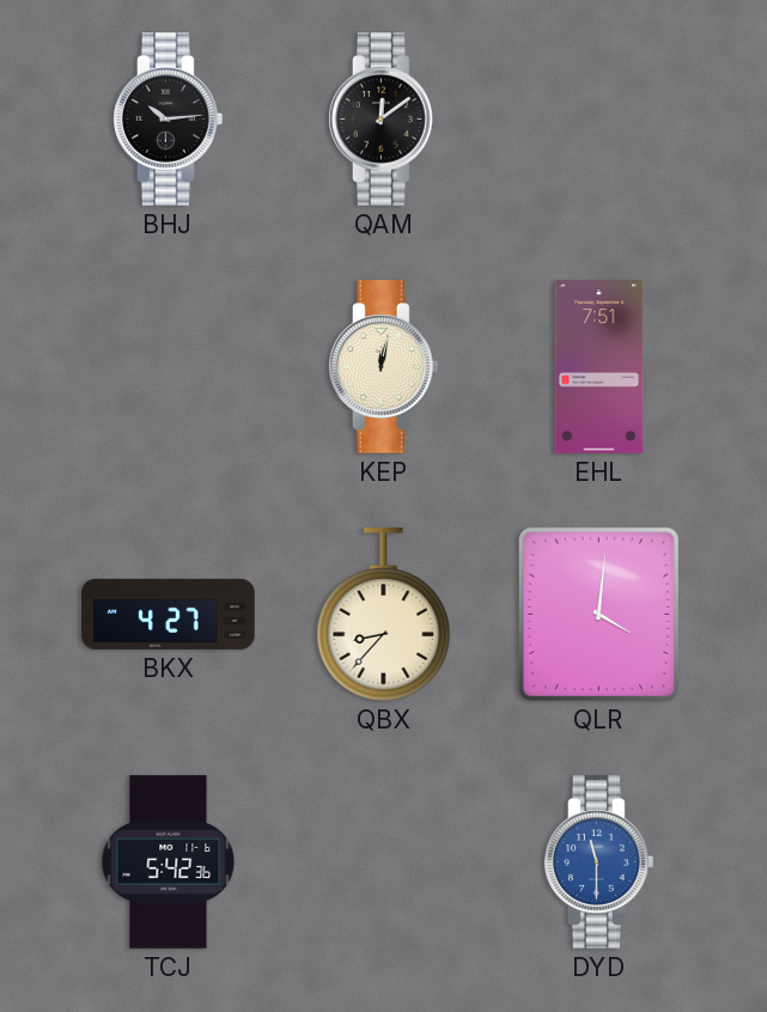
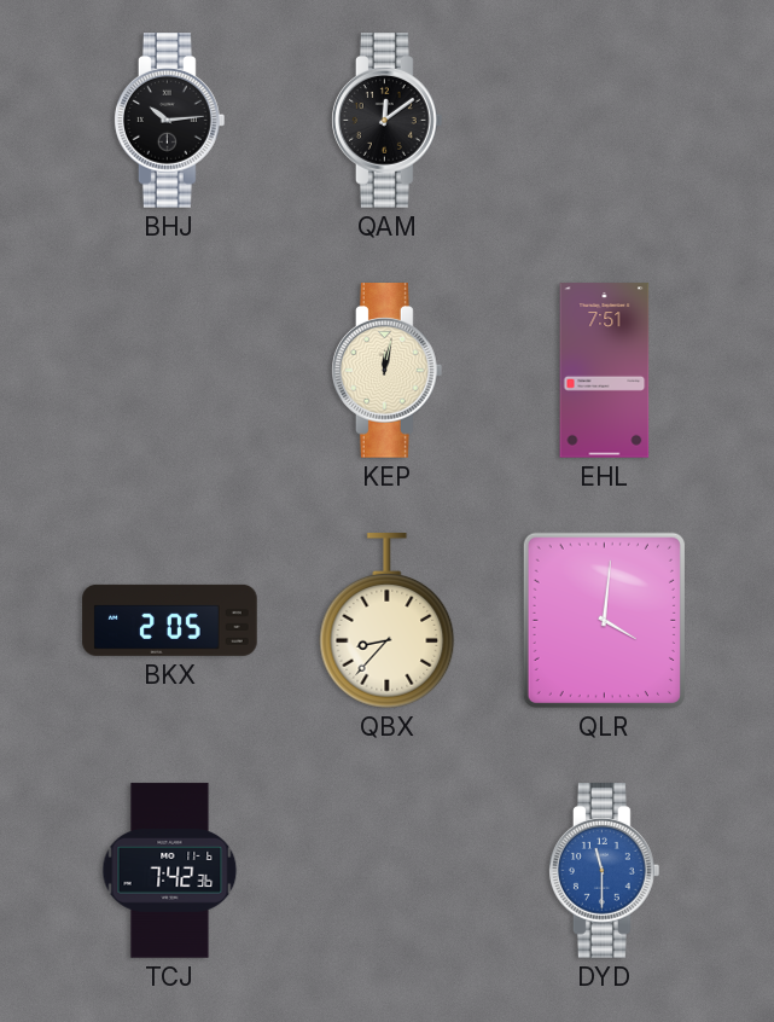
BKX: 4:27 -> 2:05 (170, 620)
TCJ: 5:42 -> 7:42 (170, 871)
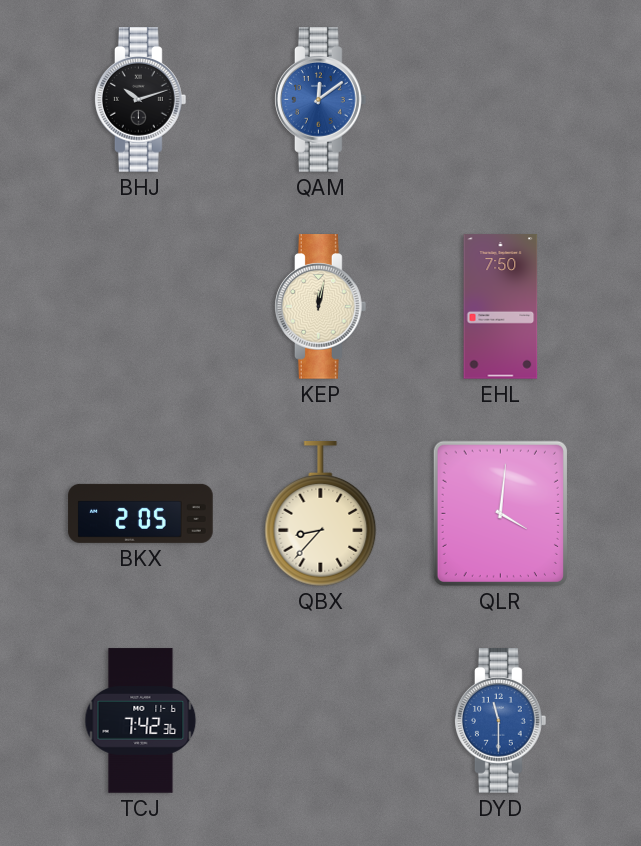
BHJ: 10:14 -> 10:12 (141, 100)
QAM dial: black -> blue (321, 100)
EHL: 7:51 -> 7:50 (501, 307)
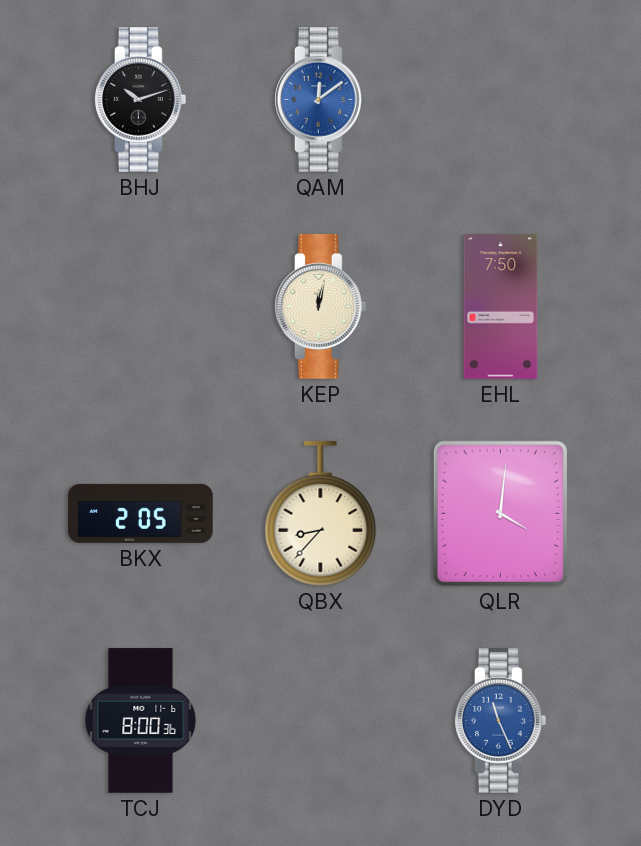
TCJ: 7:42 -> 8:00 (141, 721)
DYD: 11:30 -> 11:26 (501, 721)
